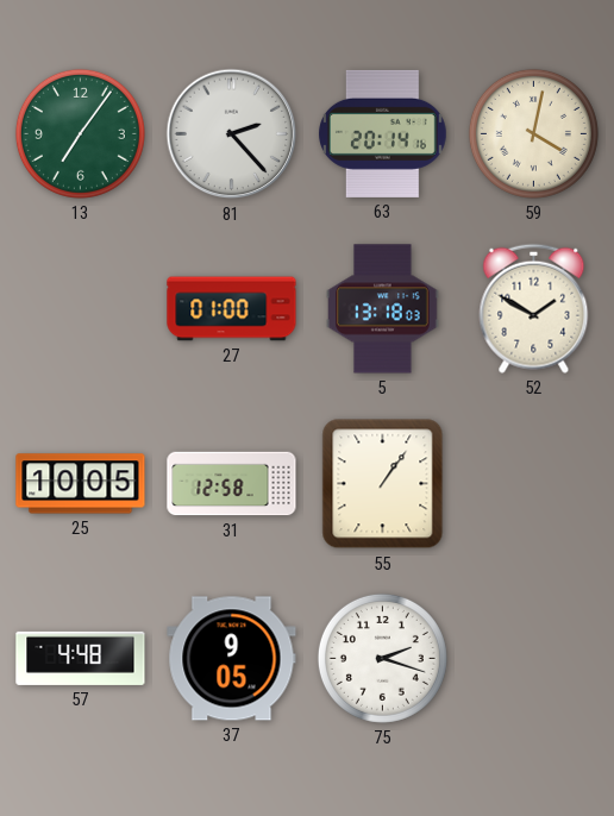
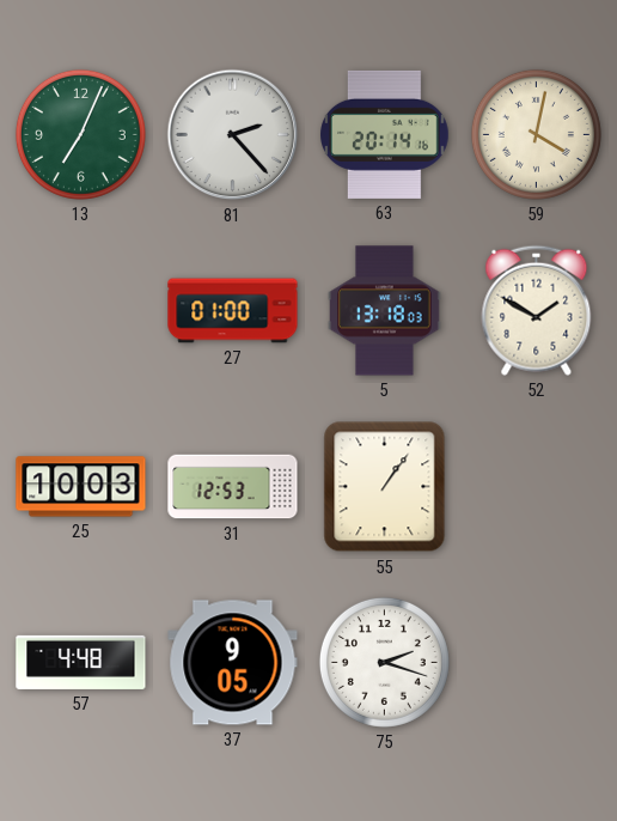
13: 7:06 -> 7:04 (80, 134)
25: 10:05 -> 10:03 (81, 487)
31: 12:58 -> 12:53 (233, 487)
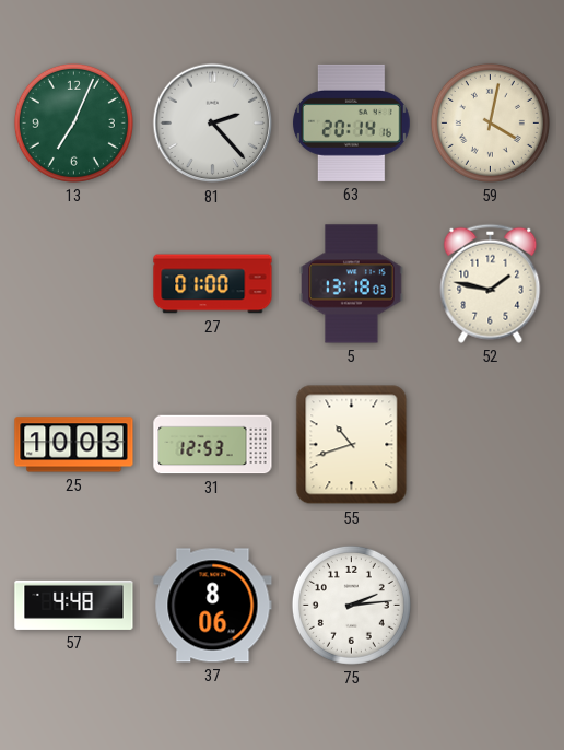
52: 1:50 -> 1:47 (491, 283)
55: 1:06 -> 10:42 (352, 445)
37: 9:05 -> 8:06 (213, 606)
75: 2:18 -> 2:14 (351, 605)
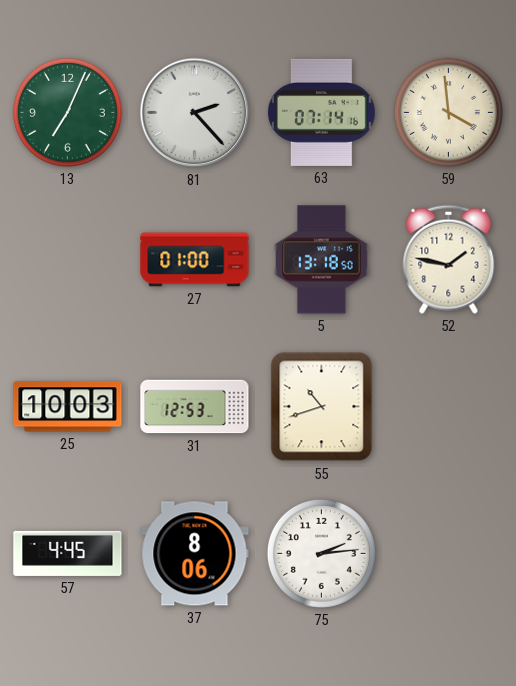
63: 20:14 -> 07:14 (322, 112)
59: 4:02 -> 3:59 (448, 112)
5: 13:18:03 -> 13:18:50 (322, 260)
57: 4:48 -> 4:45 (68, 553)
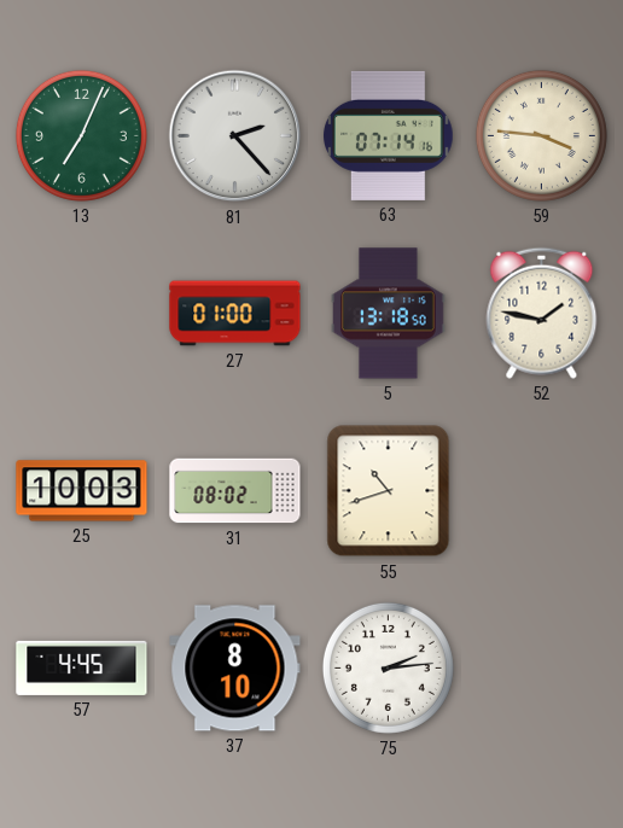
59: 3:59 -> 3:46 (541, 135)
31: 12:53 -> 08:02 (235, 491)
37: 8:06 -> 8:10 (235, 669)
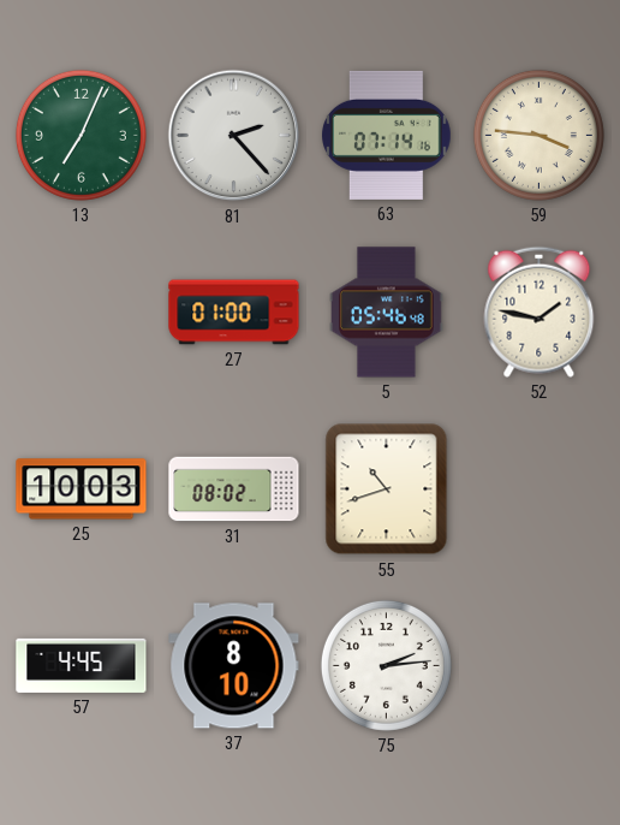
5: 13:18 -> 05:46 (387, 313)
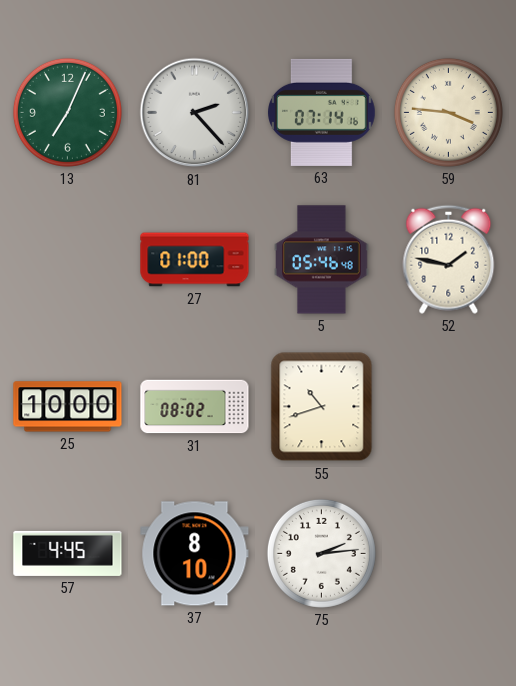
25: 10:03 -> 10:00 (68, 407)
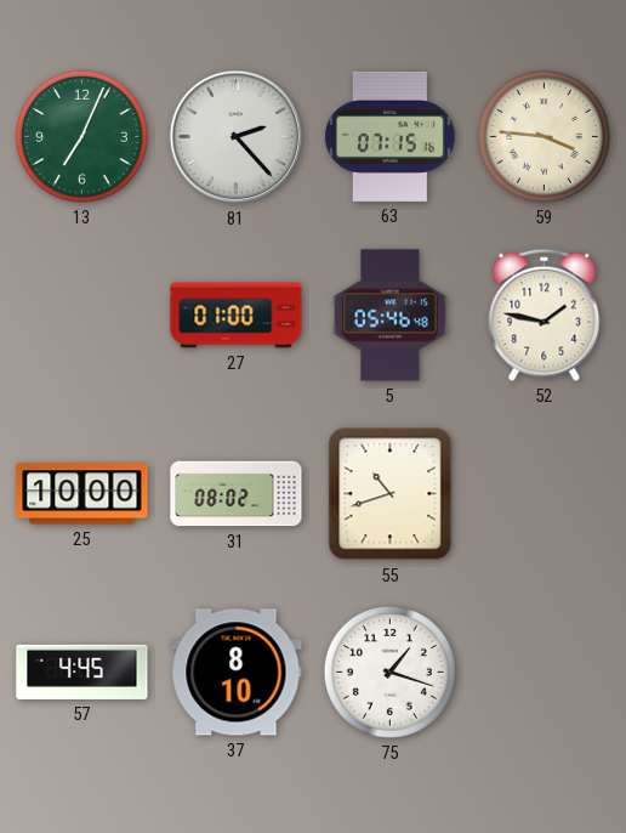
63: 07:14 -> 07:15 (391, 136)
75: 2:14 -> 1:18 (389, 671)
